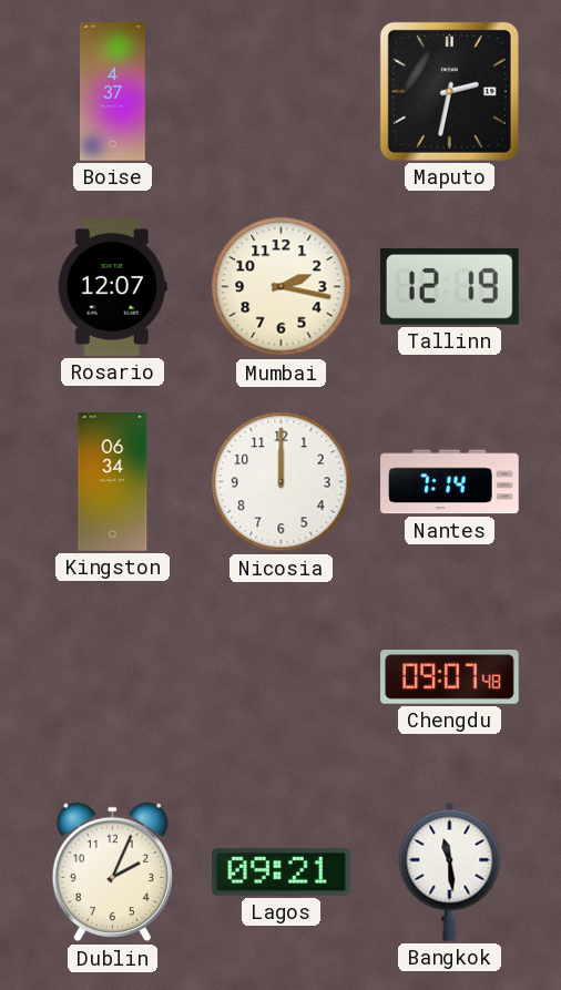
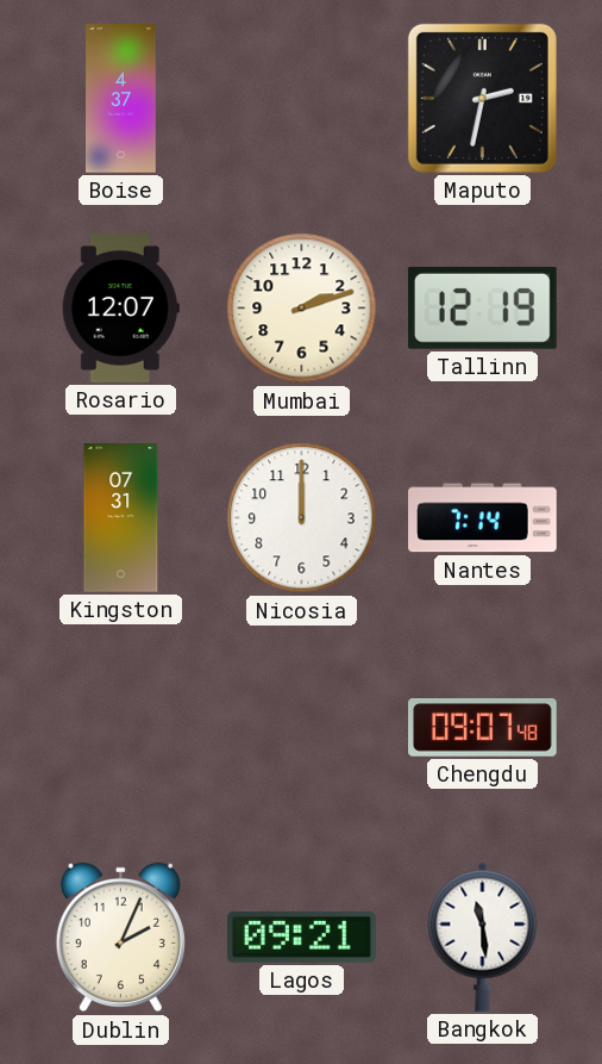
Mumbai: 2:17 -> 2:12 (302, 309)
Kingston: 06:34 -> 07:31 (121, 518)
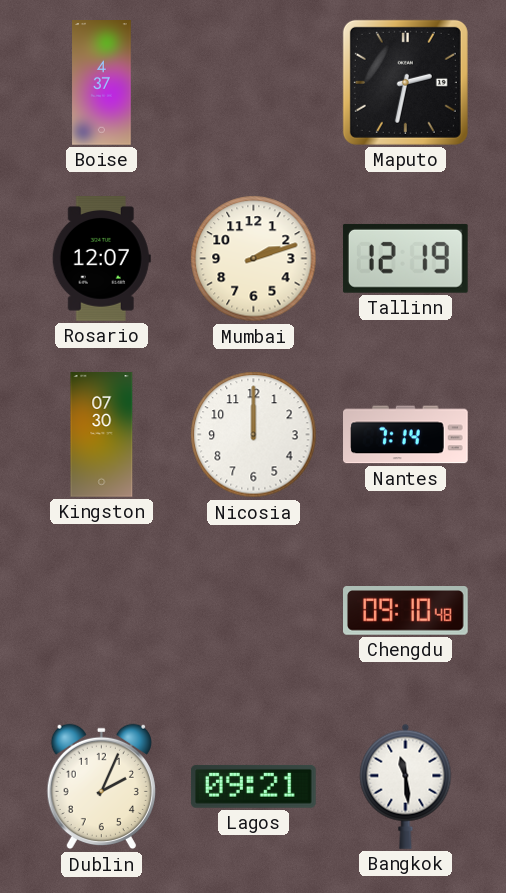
Kingston: 07:31 -> 07:30 (102, 435)
Chengdu: 09:07 -> 09:10 (406, 611)
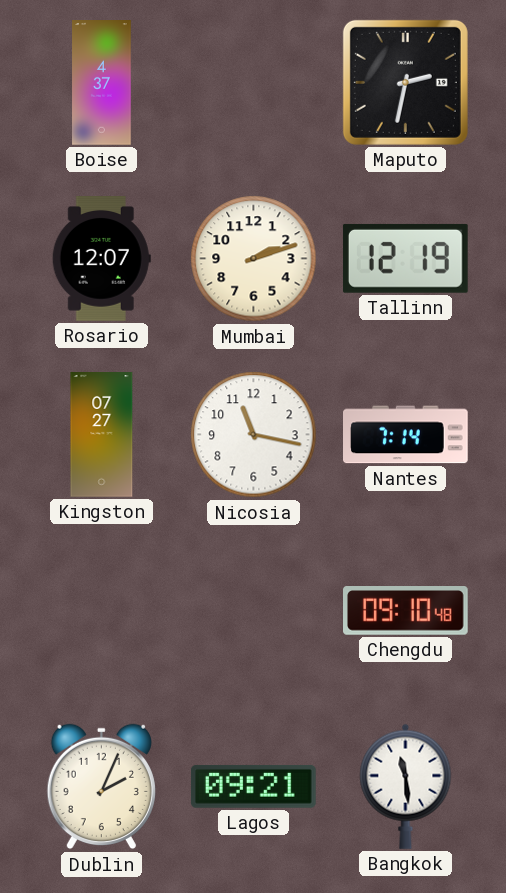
Kingston: 07:30 -> 07:27 (102, 435)
Nicosia: 12:00 -> 11:17 (254, 435)
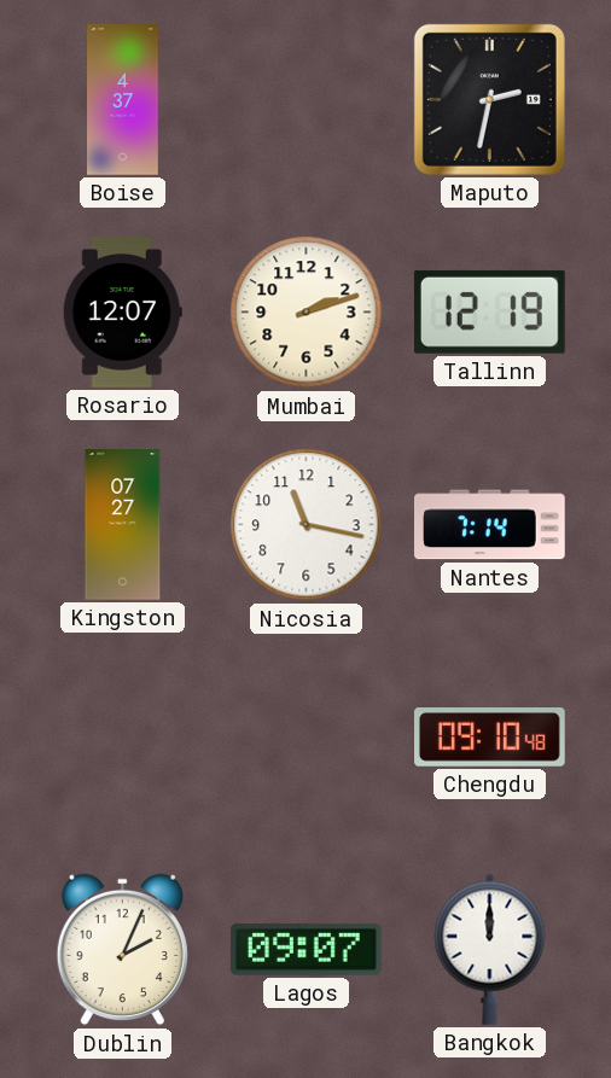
Lagos: 09:21 -> 09:07 (305, 949)
Bangkok: 11:29 -> 12:00 (490, 949)
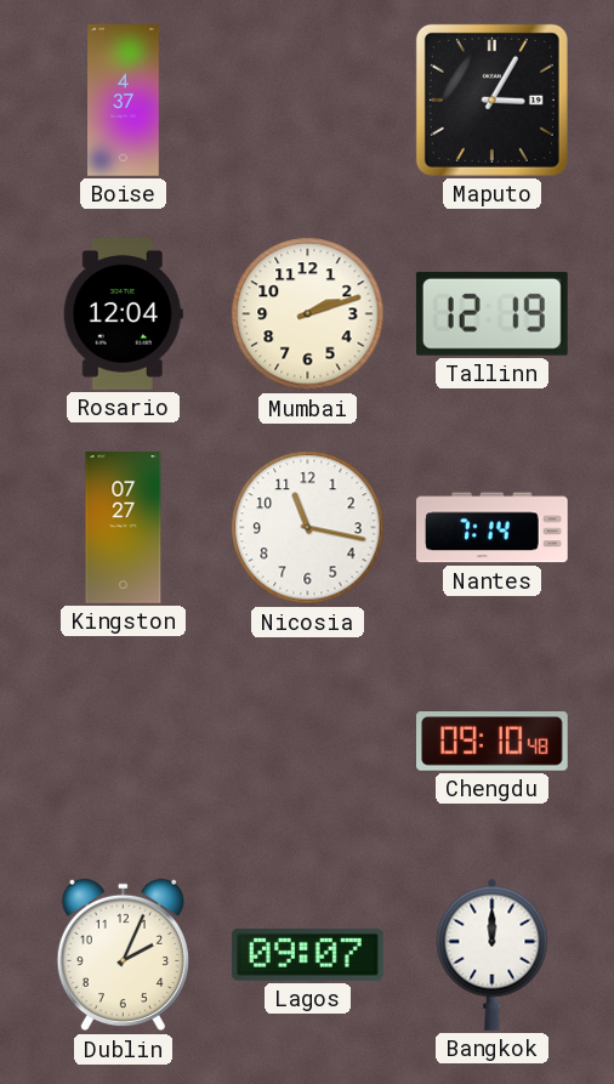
Maputo: 2:32 -> 3:05 (491, 100)
Rosario: 12:07 -> 12:04 (123, 314)
